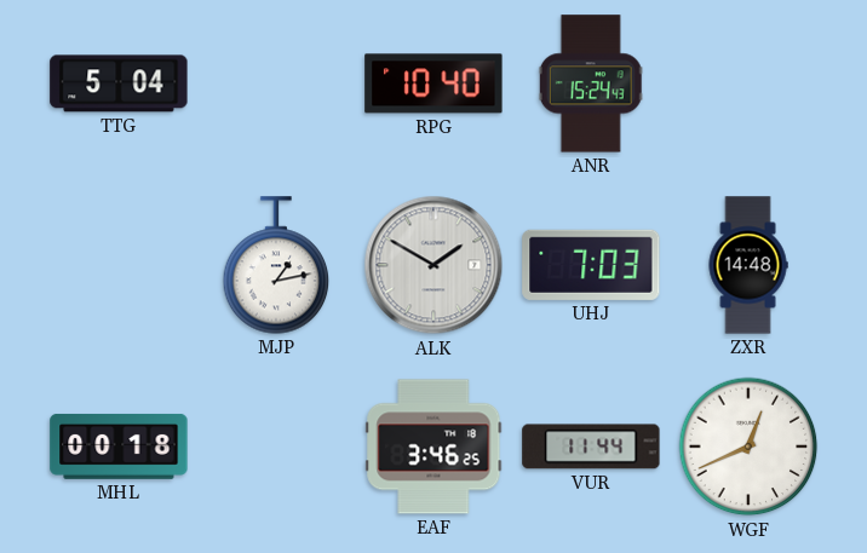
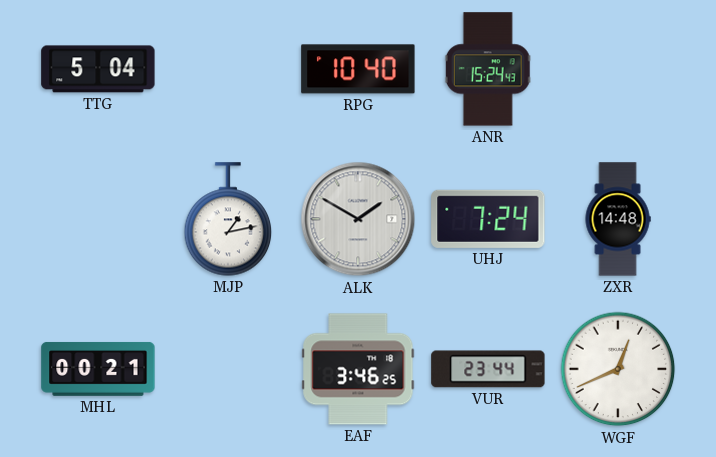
UHJ: 7:03 -> 7:24 (488, 219)
MHL: 00:18 -> 00:21 (98, 369)
VUR: 11:44 -> 23:44 (488, 369)
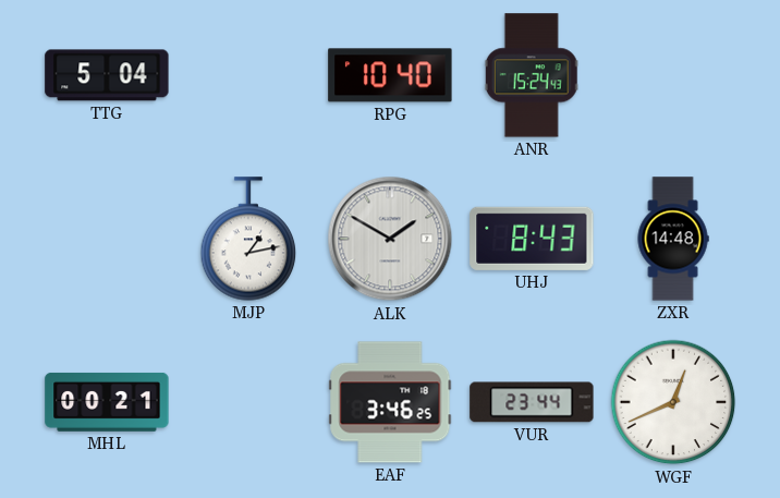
UHJ: 7:24 -> 8:43 (532, 239)
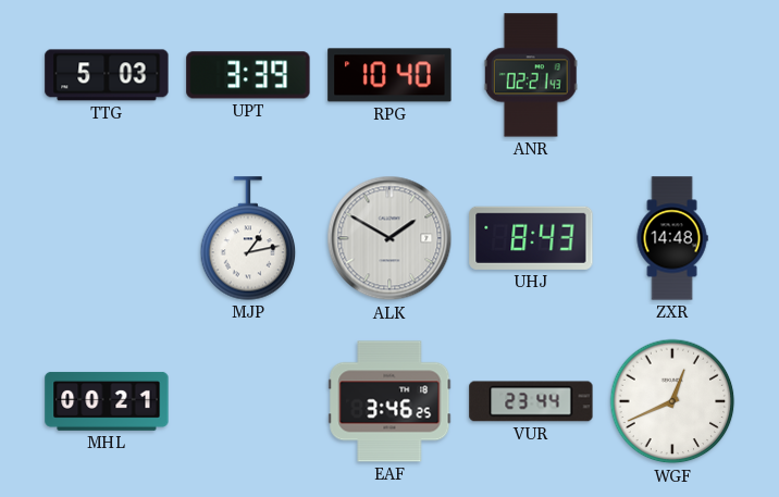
TTG: 5:04 -> 5:03 (107, 75)
UPT: none -> 3:39 (248, 75)
ANR: 15:24 -> 02:21 (531, 75)
